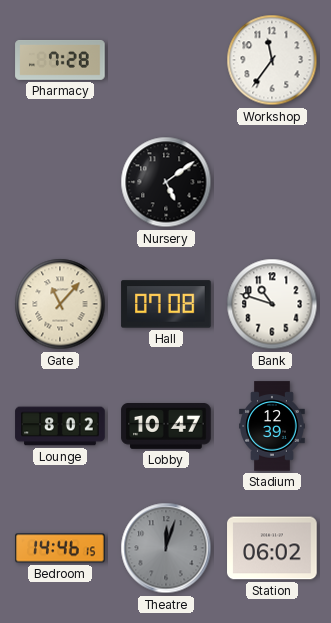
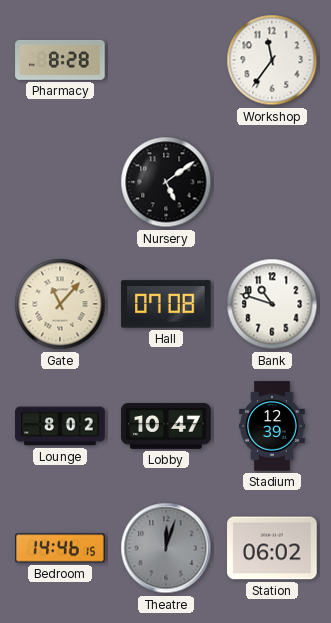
Pharmacy: 7:28 -> 8:28 (60, 60)
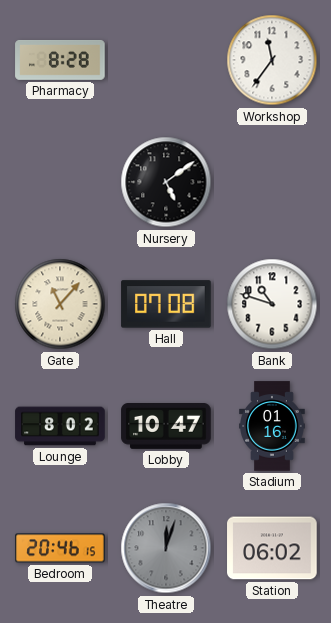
Stadium: 12:39 -> 01:16 (272, 426)
Bedroom: 14:46 -> 20:46 (60, 548)
